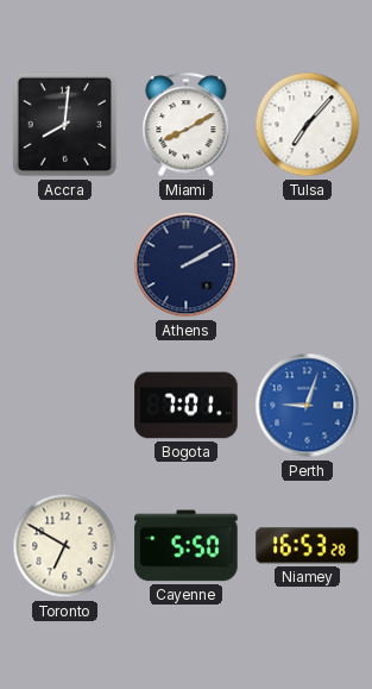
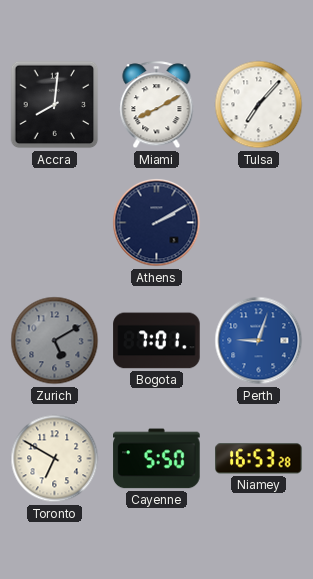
Zurich: none -> 5:10 (55, 341)
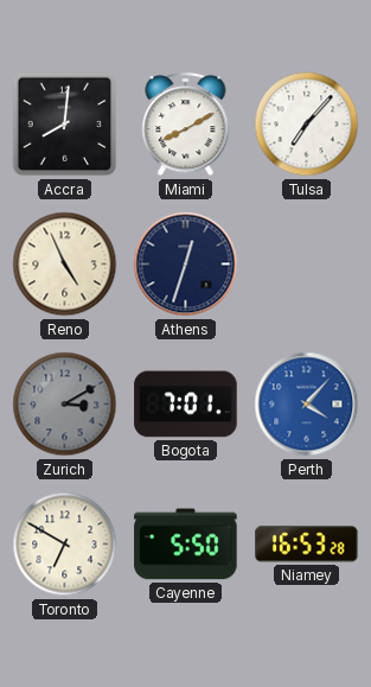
Reno: none -> 4:56 (65, 265)
Athens: 2:10 -> 12:33 (186, 265)
Zurich: 5:10 -> 3:10 (65, 405)
Perth: 9:03 -> 4:07 (307, 405)
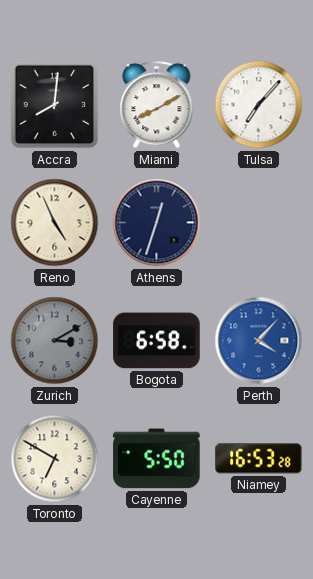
Bogota: 7:01 -> 6:58 (157, 341)
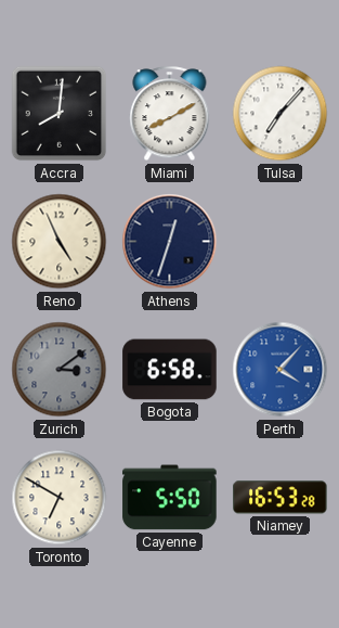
Zurich: 3:10 -> 3:09 (60, 370)
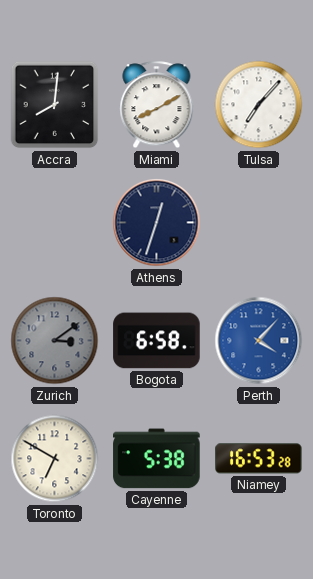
Reno: 4:56 -> none (60, 242)
Cayenne: 5:50 -> 5:38 (157, 459)
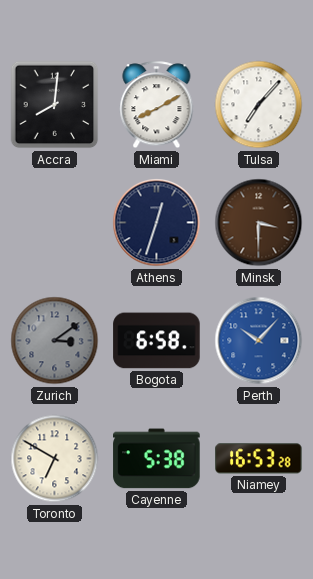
Minsk: none -> 3:30 (259, 223)
Perth: 4:07 -> 10:07 (259, 341)
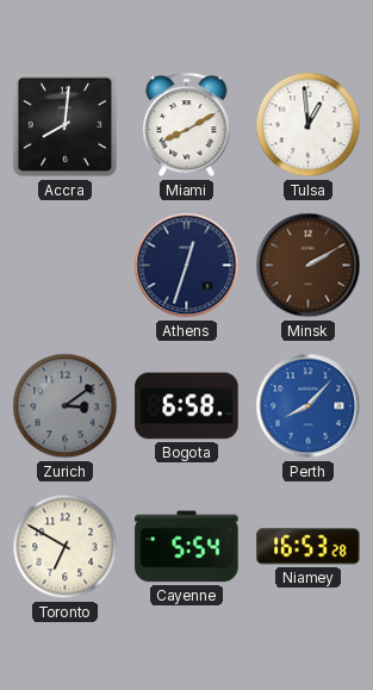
Tulsa: 7:07 -> 12:59 (309, 125)
Minsk: 3:30 -> 2:10 (309, 266)
Perth: 10:07 -> 8:07 (309, 406)
Cayenne: 5:38 -> 5:54 (187, 547)
